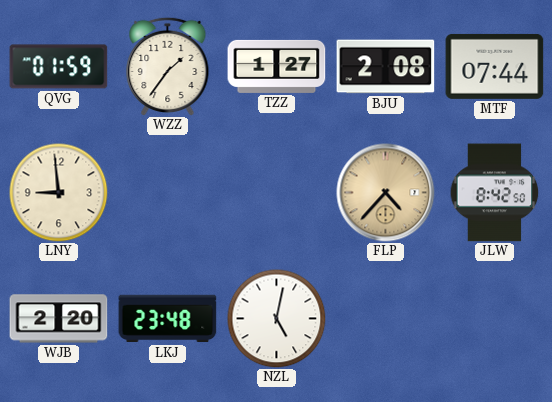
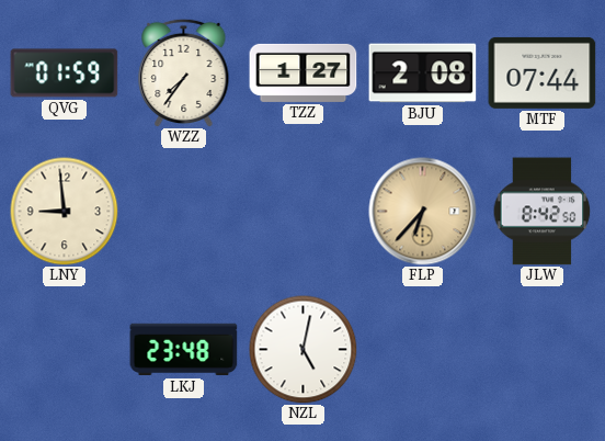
WZZ: 1:36 -> 7:36 (184, 72)
FLP: 4:37 -> 6:37 (423, 212)
WJB: 2:20 -> none (59, 319)
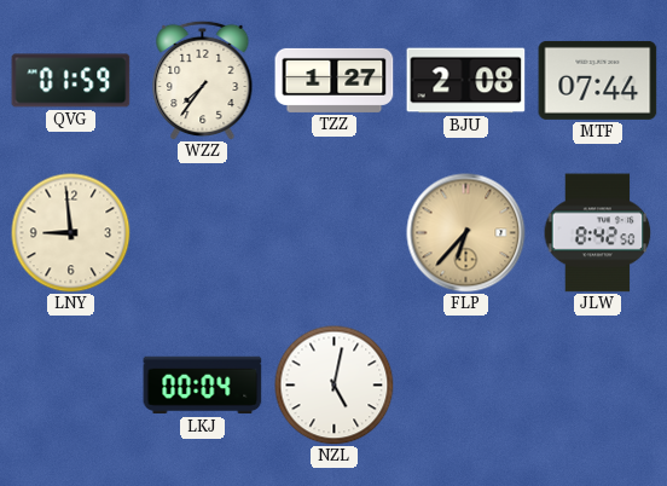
LKJ: 23:48 -> 00:04 (203, 386)
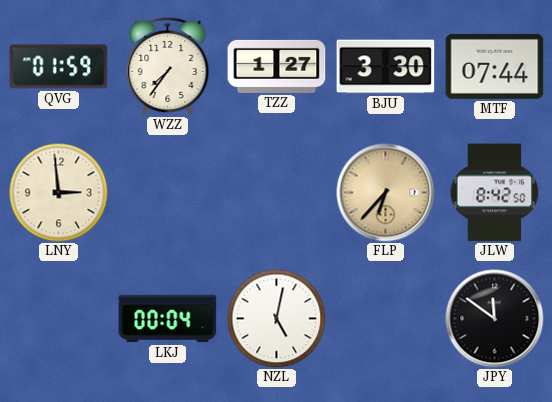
BJU: 2:08 -> 3:30 (386, 67)
LNY: 8:59 -> 2:59 (59, 193)
JPY: none -> 11:51 (495, 319)
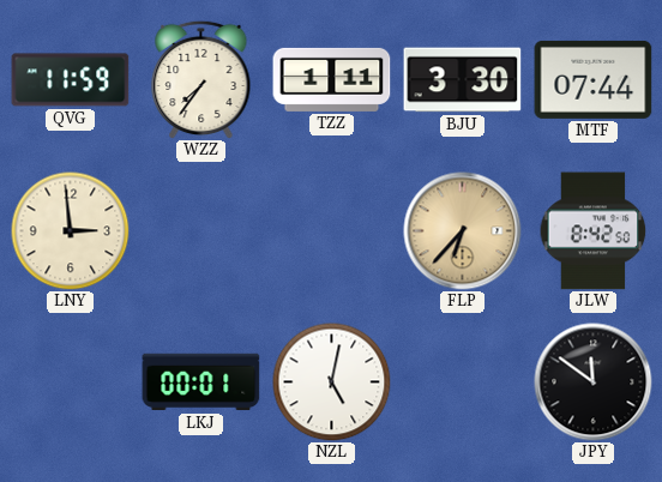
QVG: 01:59 -> 11:59 (71, 80)
TZZ: 1:27 -> 1:11 (332, 79)
LKJ: 00:04 -> 00:01 (201, 382)
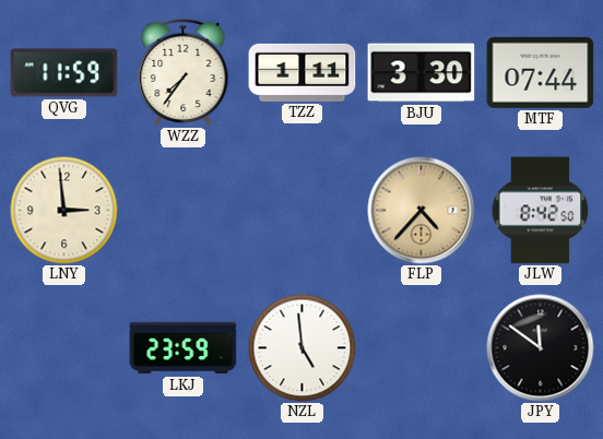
FLP: 6:37 -> 4:37 (422, 211)
LKJ: 00:01 -> 23:59 (184, 348)
NZL: 5:02 -> 4:59 (303, 348)
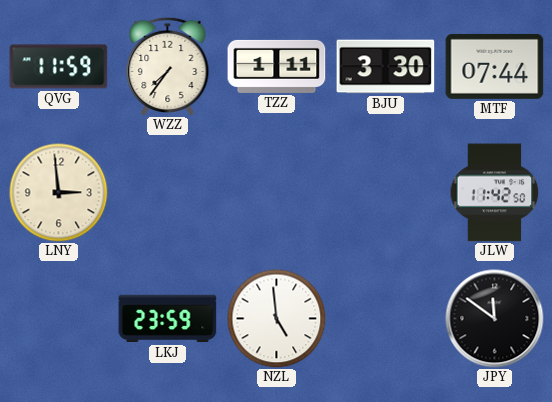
FLP: 4:37 -> none (422, 211)
JLW: 8:42 -> 11:42 (495, 193)
